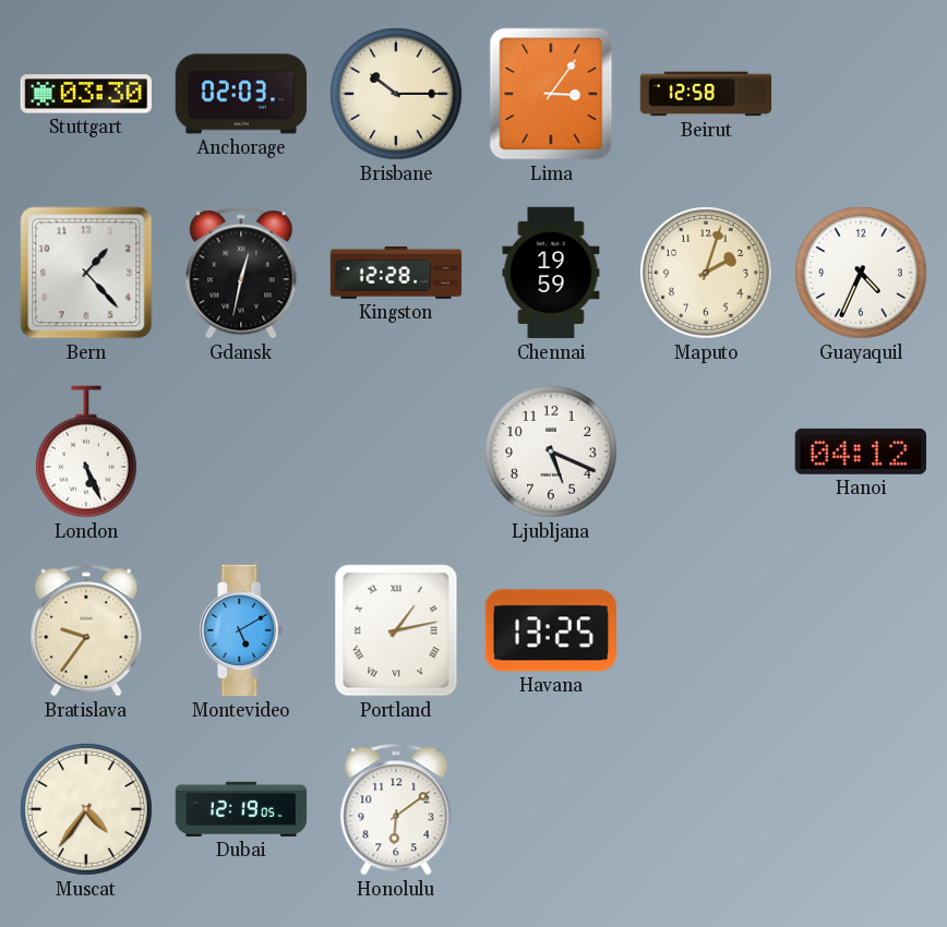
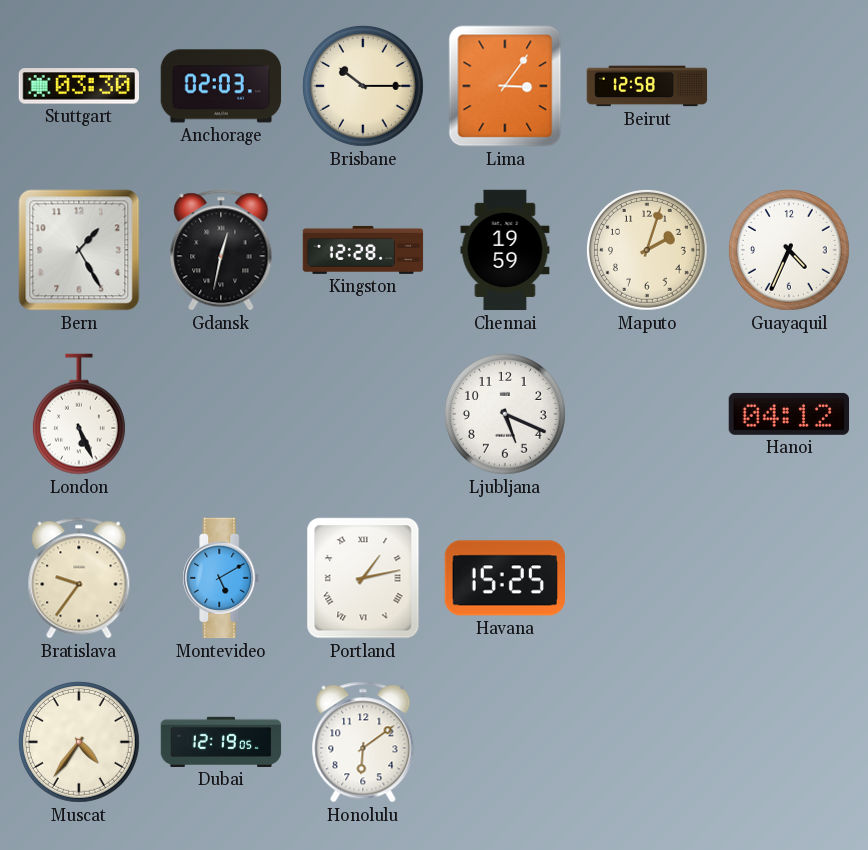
Bern: 1:23 -> 1:25 (79, 250)
Havana: 13:25 -> 15:25 (504, 578)
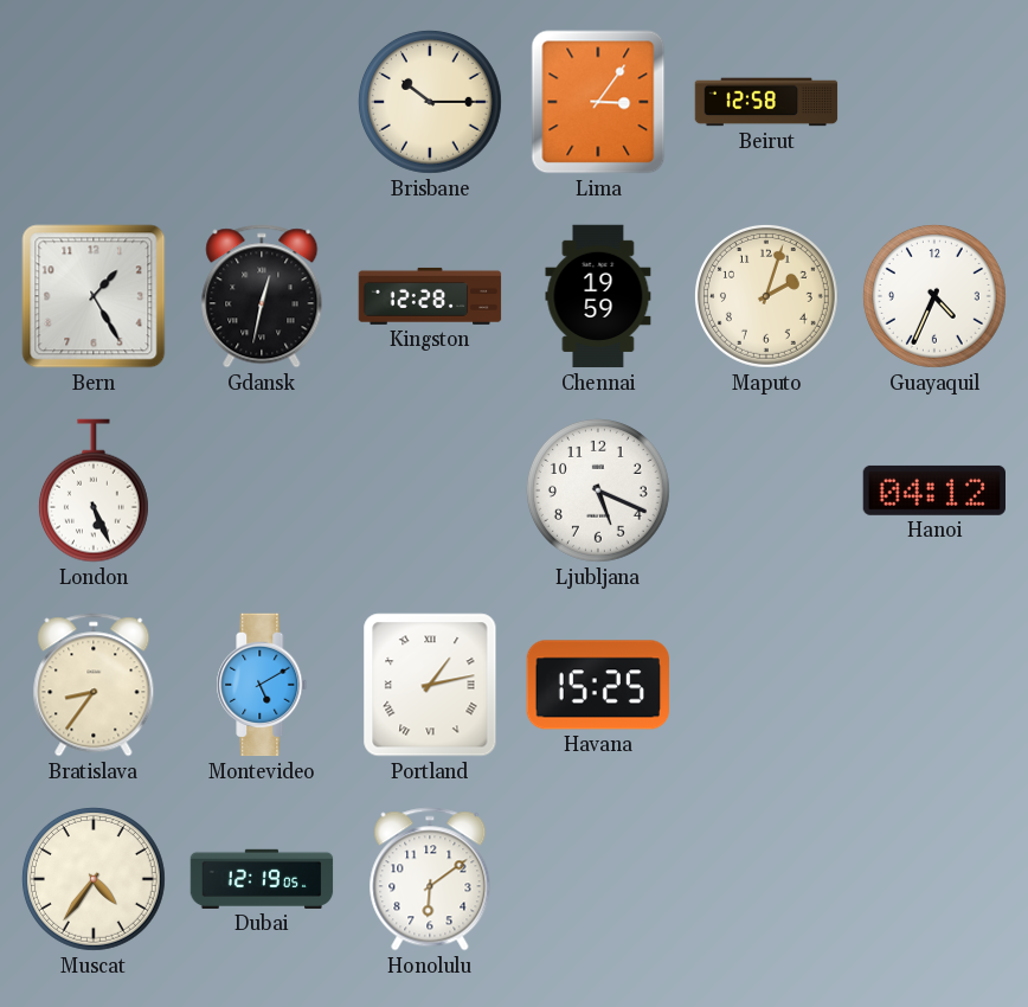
Stuttgart: 03:30 -> none (78, 86)
Anchorage: 02:03 -> none (221, 86)
Bratislava: 9:36 -> 8:36 (94, 685)
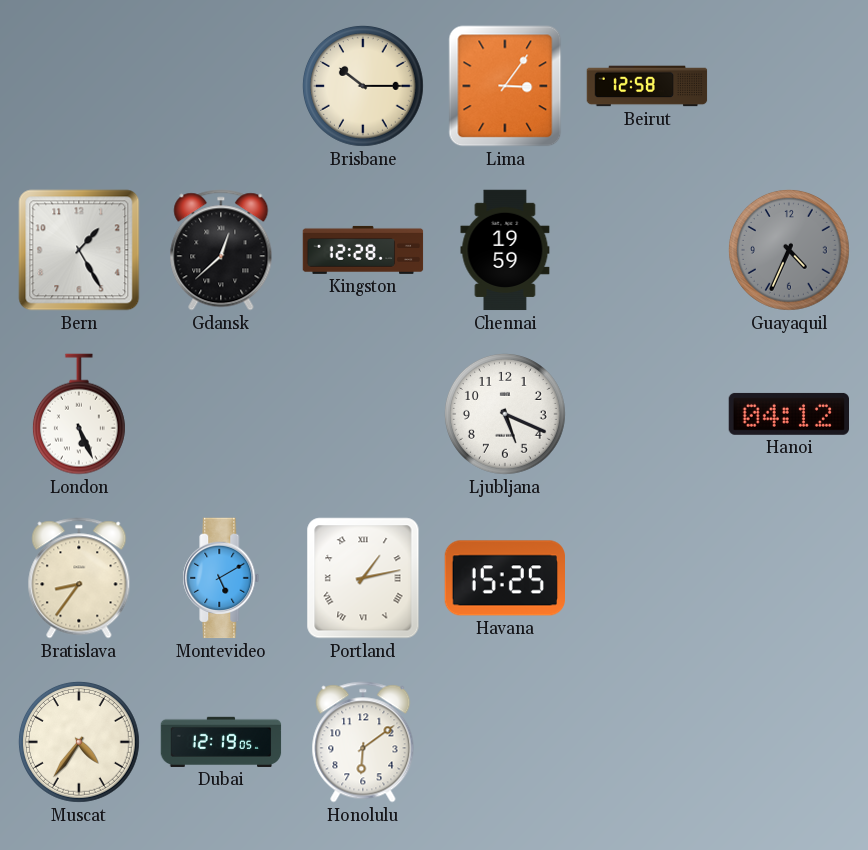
Gdansk: 12:32 -> 12:38 (221, 250)
Maputo: 2:03 -> none (766, 296)
Guayaquil dial: white -> grey (789, 250)
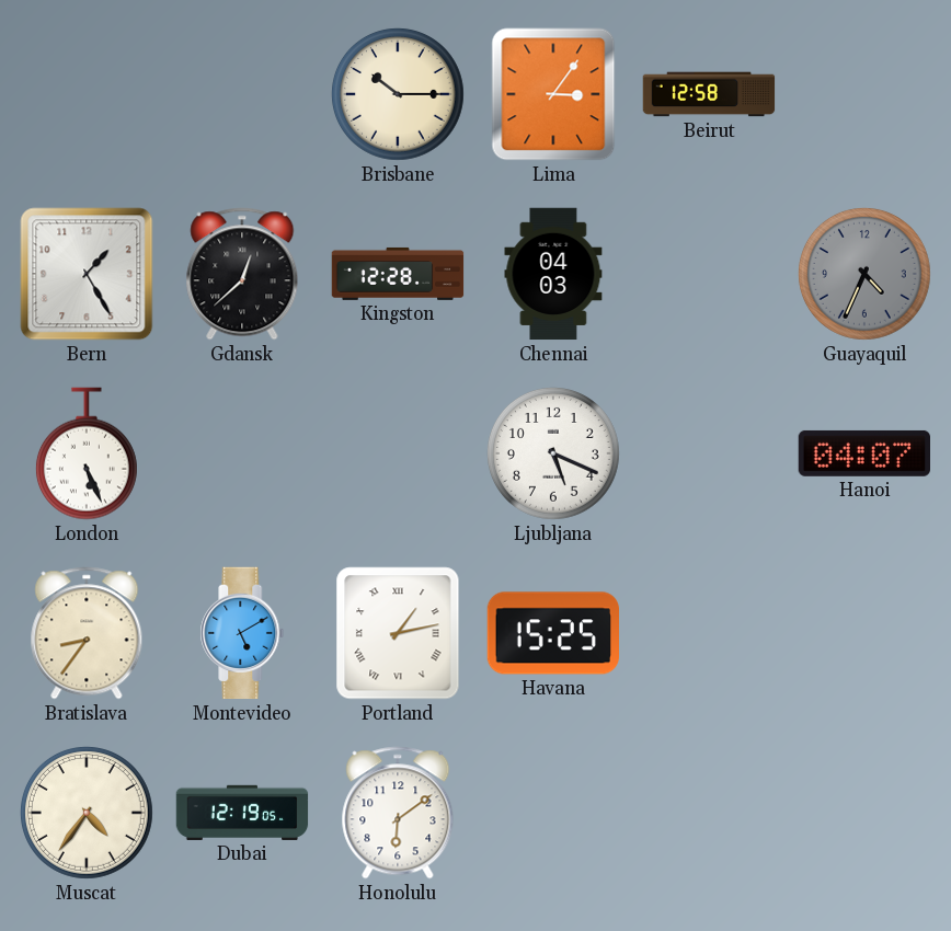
Chennai: 19:59 -> 04:03 (553, 274)
Hanoi: 04:12 -> 04:07 (863, 453)
